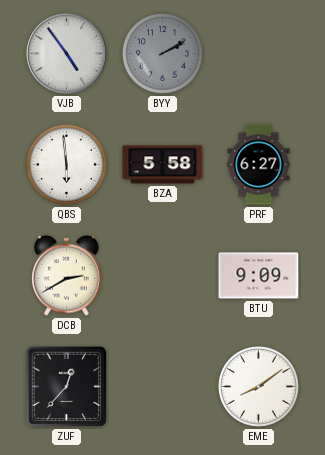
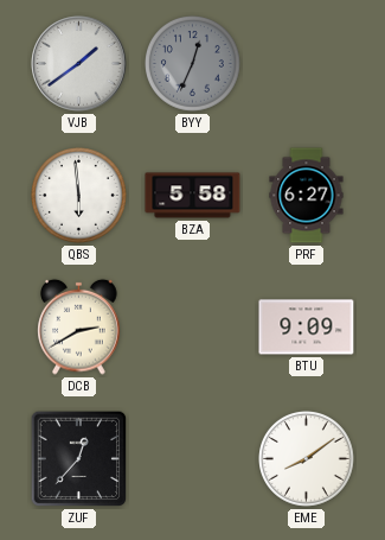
VJB: 4:54 -> 1:39 (79, 64)
BYY: 2:10 -> 12:34 (193, 64)
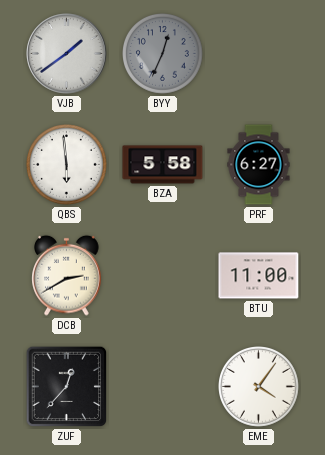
BTU: 9:09 -> 11:00 (259, 276)
EME: 8:09 -> 4:06 (259, 387)
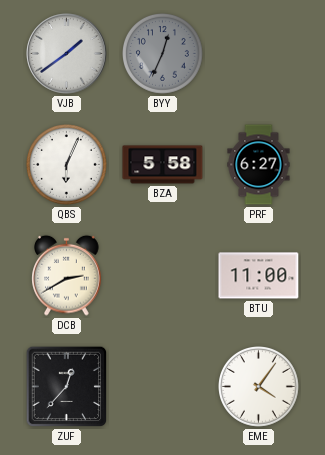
QBS: 5:59 -> 6:04 (67, 165)
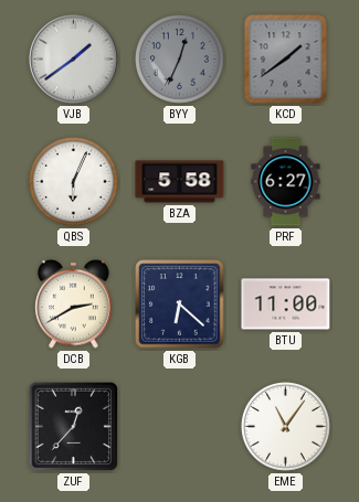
KCD: none -> 1:39 (286, 60)
KGB: none -> 6:22 (180, 305)
EME: 4:06 -> 11:06 (286, 427)
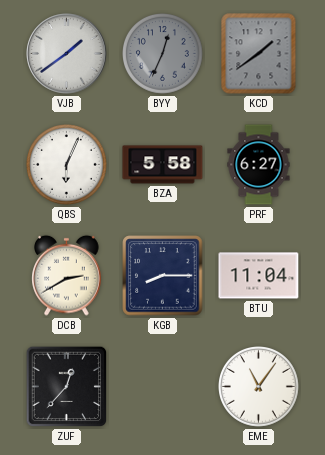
KGB: 6:22 -> 8:15 (163, 276)
BTU: 11:00 -> 11:04 (259, 276)
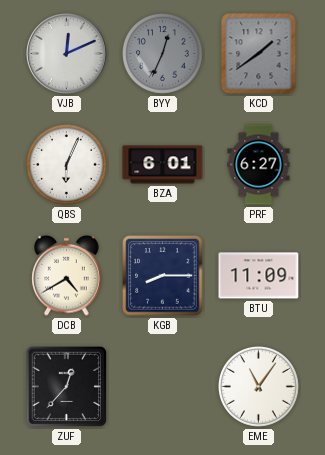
VJB: 1:39 -> 12:11 (67, 54)
BZA: 5:58 -> 6:01 (163, 165)
DCB: 2:40 -> 4:40 (67, 275)
BTU: 11:04 -> 11:09 (259, 276)
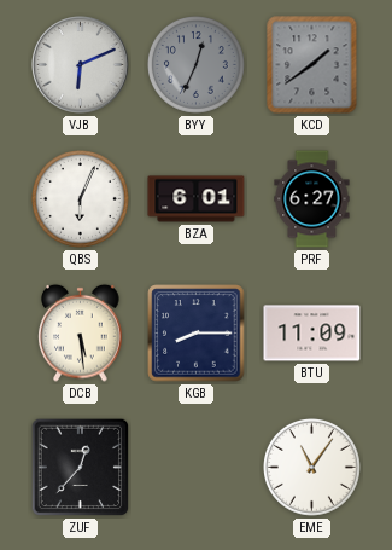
VJB: 12:11 -> 6:11 (81, 65)
DCB: 4:40 -> 5:29 (81, 332)
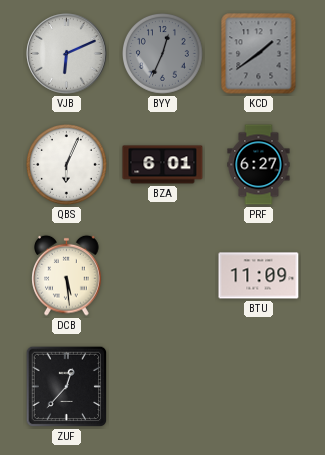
KGB: 8:15 -> none (197, 334)
EME: 11:06 -> none (312, 468)
